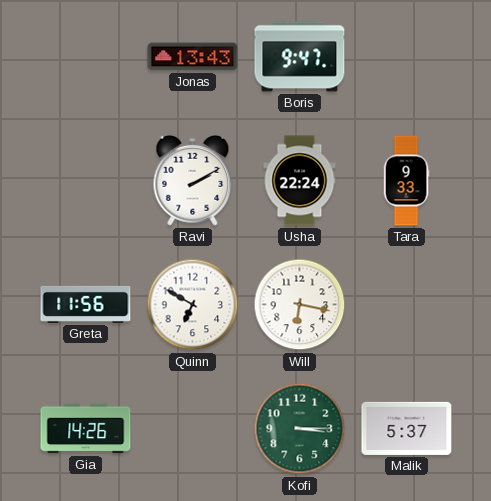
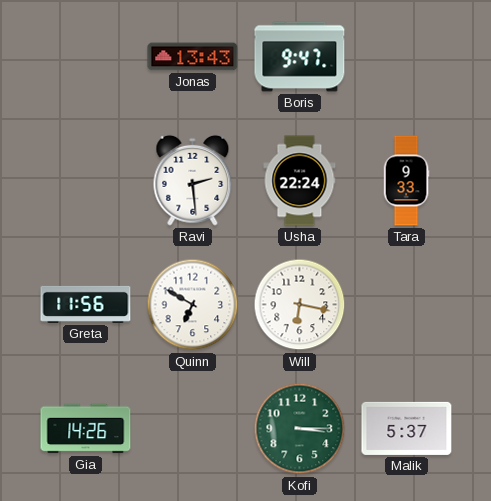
Ravi: 2:10 -> 2:29 (193, 180)
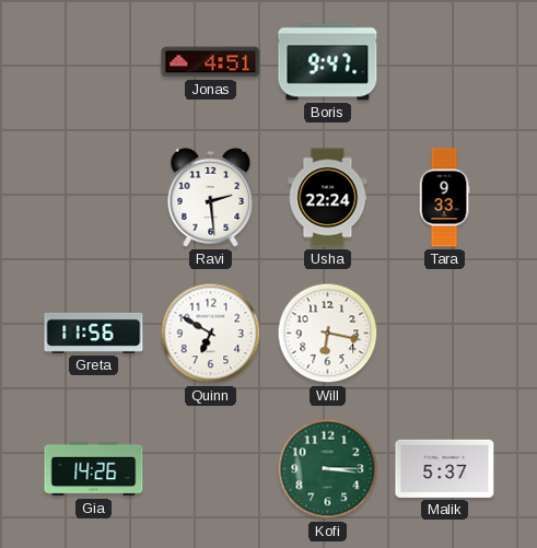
Jonas: 13:43 -> 4:51 (211, 62)
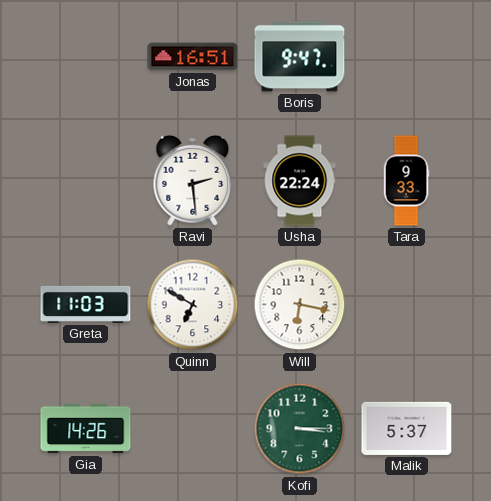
Jonas: 4:51 -> 16:51 (193, 57)
Greta: 11:56 -> 11:03 (86, 304)
